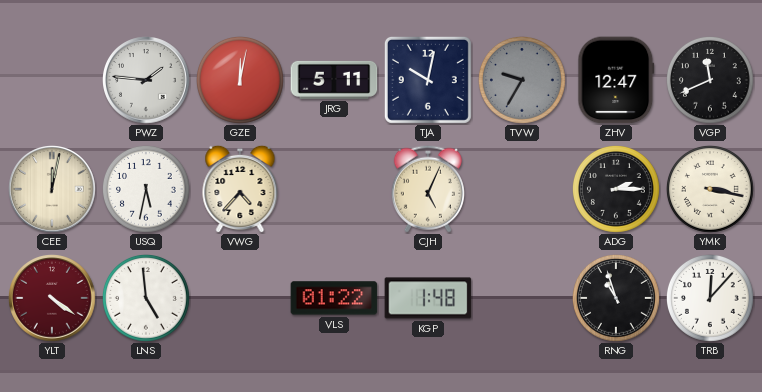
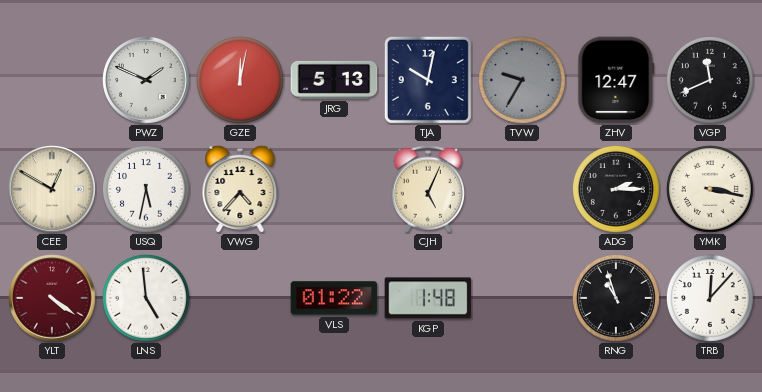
PWZ: 1:46 -> 1:49 (147, 81)
JRG: 5:11 -> 5:13 (334, 80)
CEE: 12:02 -> 12:50 (53, 190)
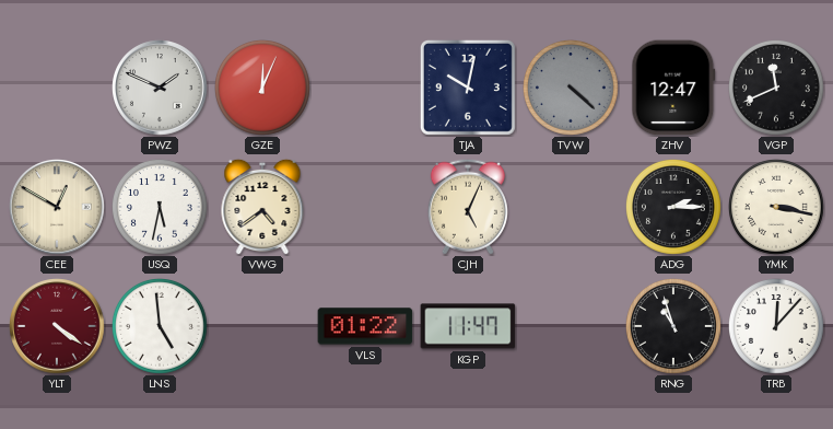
GZE: 12:02 -> 12:04 (263, 89)
JRG: 5:13 -> none (334, 80)
TVW: 9:35 -> 4:22 (572, 89)
VWG: 4:37 -> 4:39 (262, 207)
KGP: 1:48 -> 11:47 (468, 326)
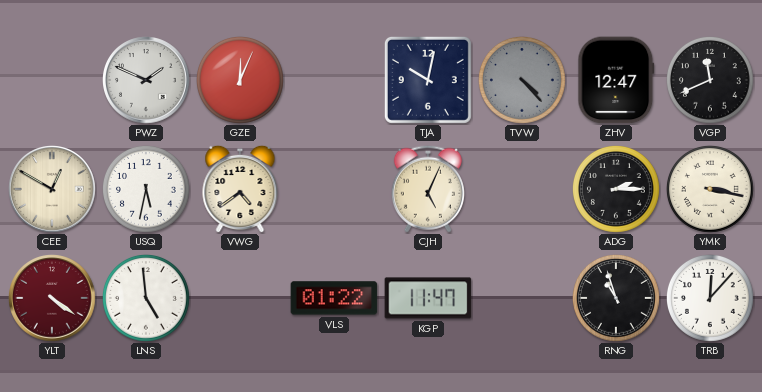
TVW: 4:22 -> 4:23 (523, 81)
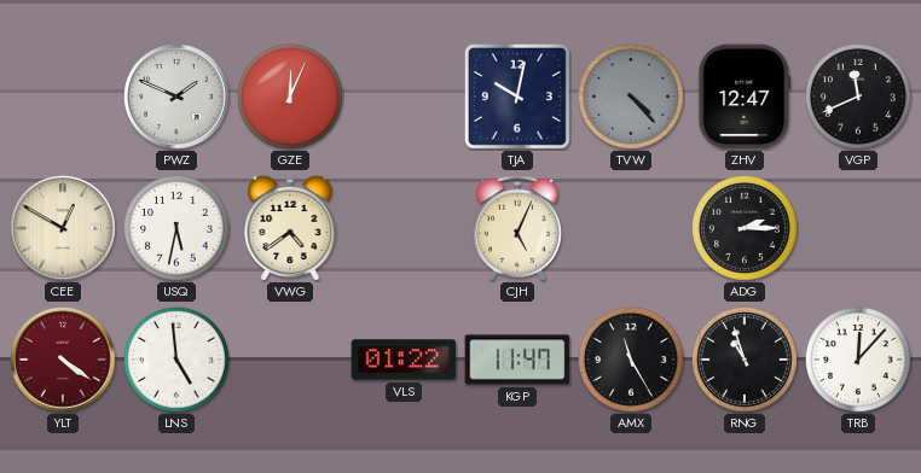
YMK: 3:17 -> none (711, 190)
AMX: none -> 11:25 (632, 361)
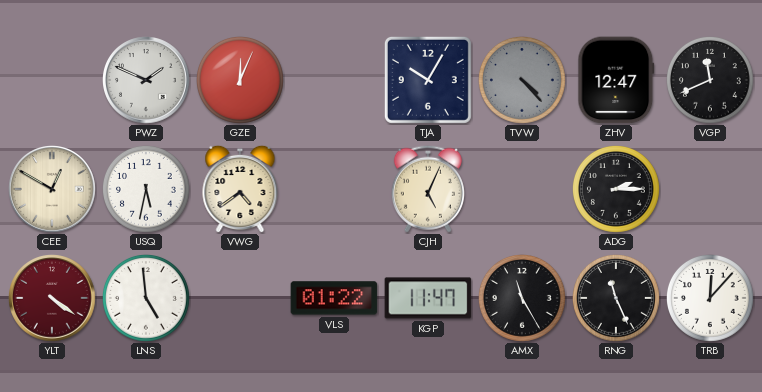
TJA: 10:02 -> 10:05 (428, 80)
RNG: 10:57 -> 11:26 (617, 299)
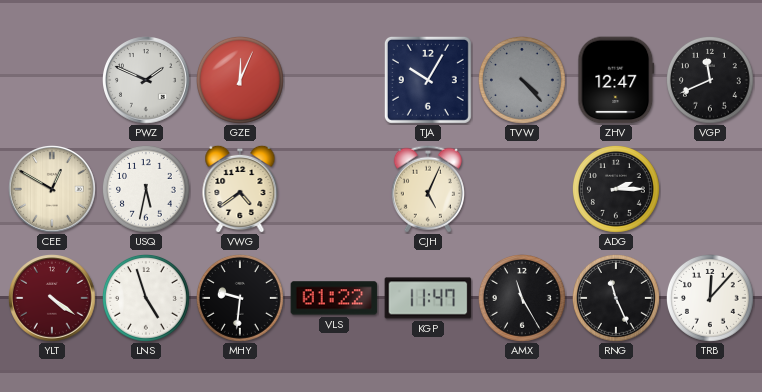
LNS: 4:59 -> 4:57 (147, 299)
MHY: none -> 9:31 (241, 299)
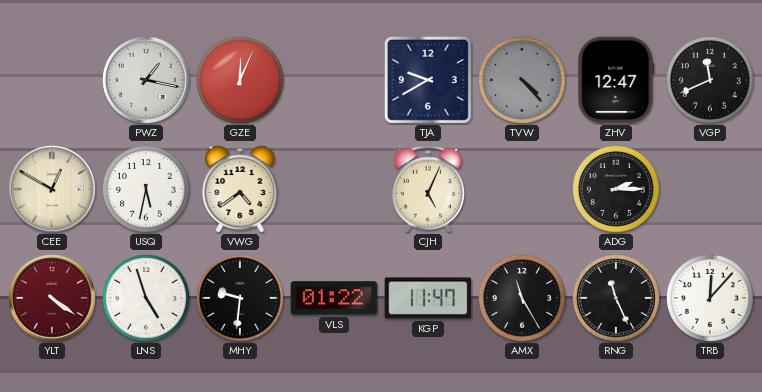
PWZ: 1:49 -> 1:17 (147, 81)
TJA: 10:05 -> 9:40 (428, 80)
